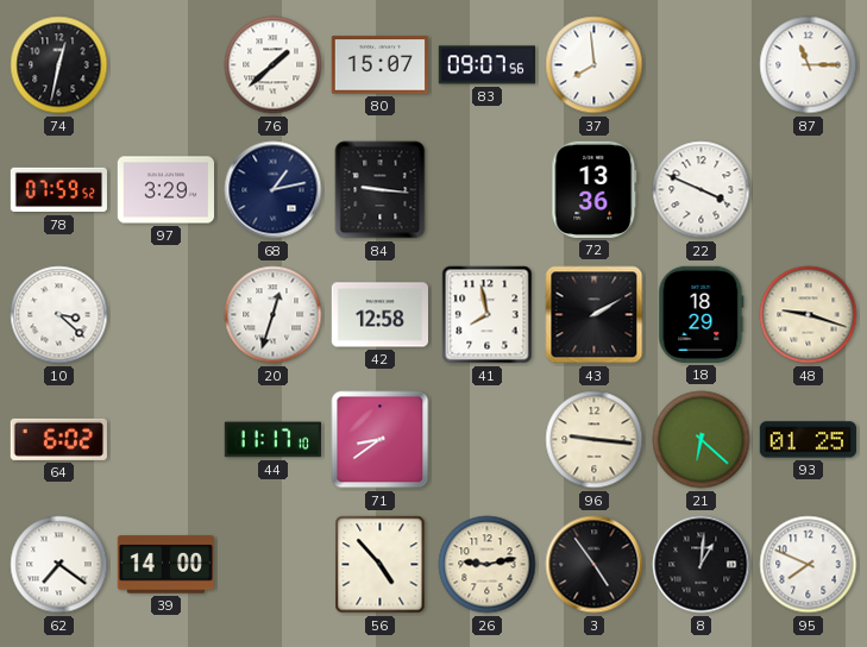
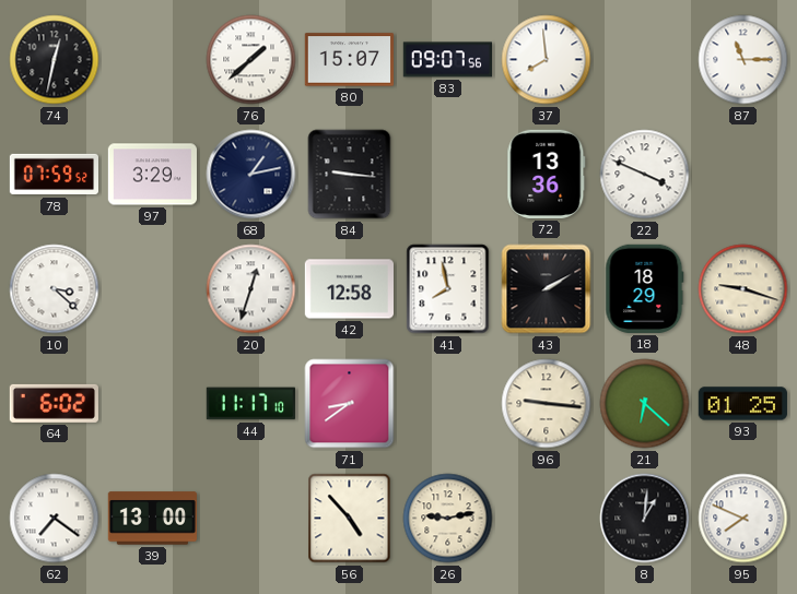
39: 14:00 -> 13:00 (152, 519)
3: 4:54 -> none (595, 565)
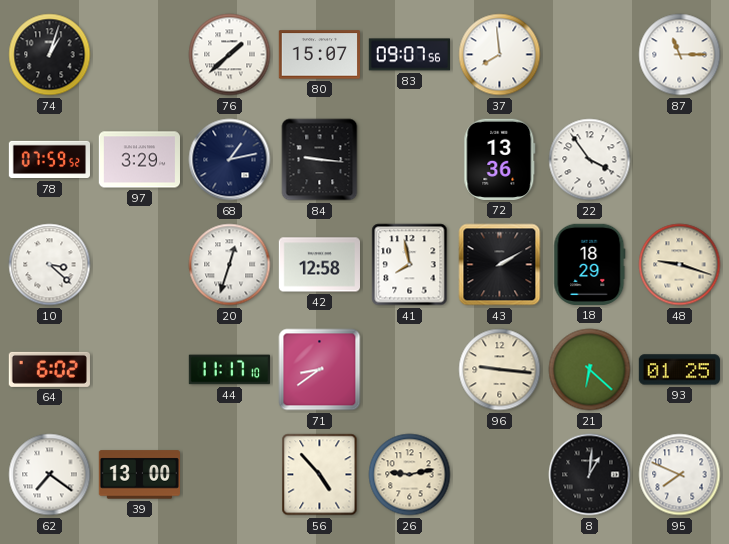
74: 12:32 -> 1:03 (50, 55)
22: 3:49 -> 3:54 (590, 160)
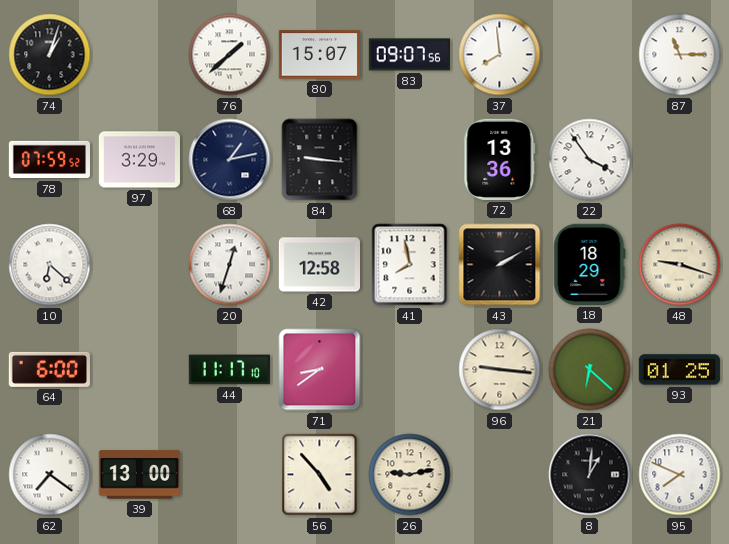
10: 3:22 -> 6:22 (50, 265)
64: 6:02 -> 6:00 (49, 369)
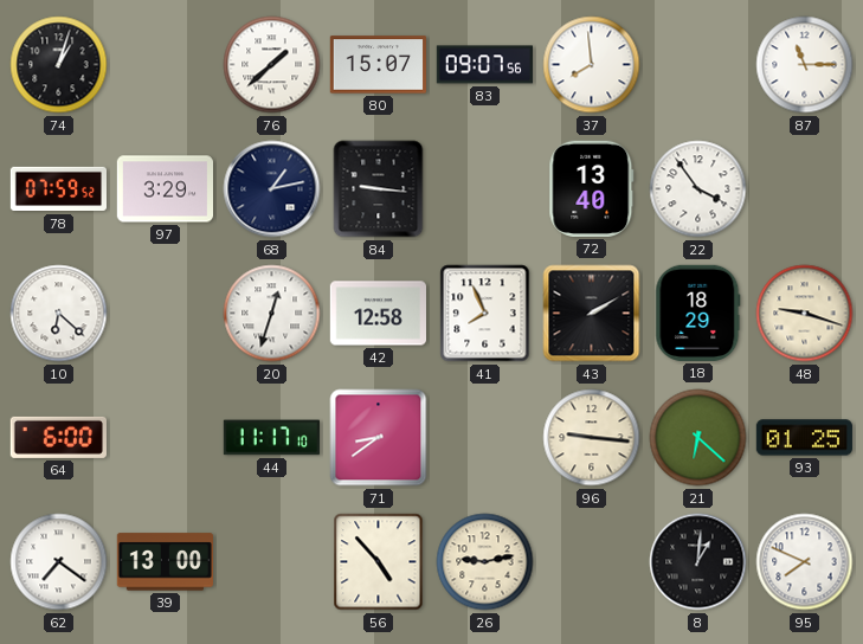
72: 13:36 -> 13:40 (592, 188)
41: 7:58 -> 7:56 (485, 314)
